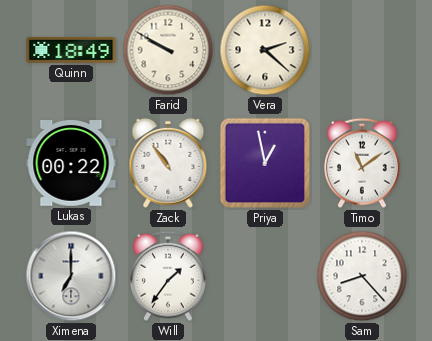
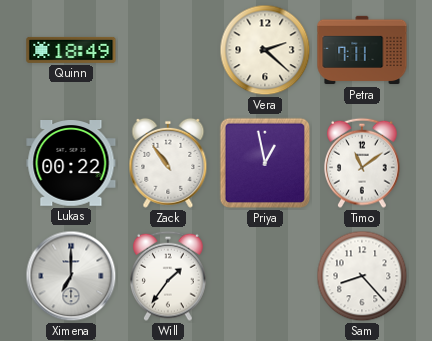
Farid: 9:50 -> none (168, 50)
Petra: none -> 7:11 (362, 50)
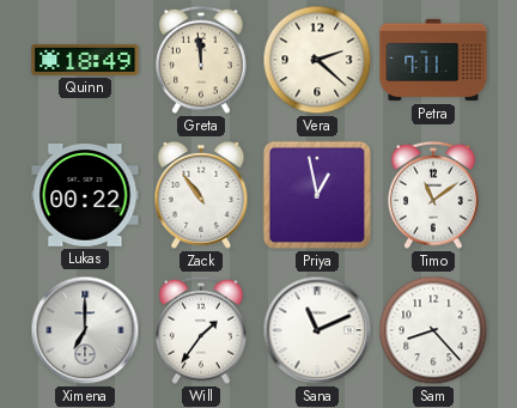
Greta: none -> 11:59 (202, 60)
Sana: none -> 11:11 (317, 330)
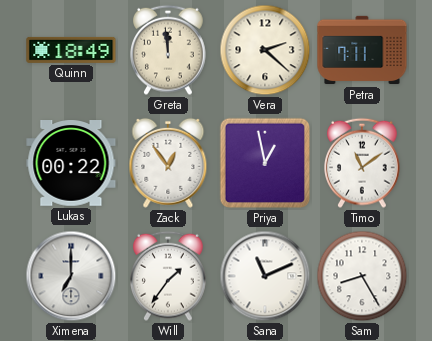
Zack: 10:54 -> 12:54 (168, 163)
Sam: 8:23 -> 8:25 (362, 276)
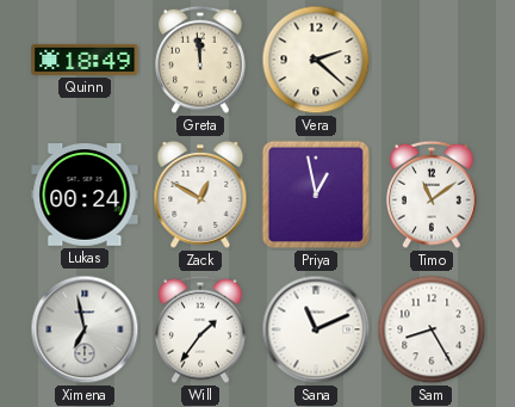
Petra: 7:11 -> none (362, 50)
Lukas: 00:22 -> 00:24 (85, 195)
Zack: 12:54 -> 12:50 (200, 195)
Ximena: 7:00 -> 6:58 (85, 329)
